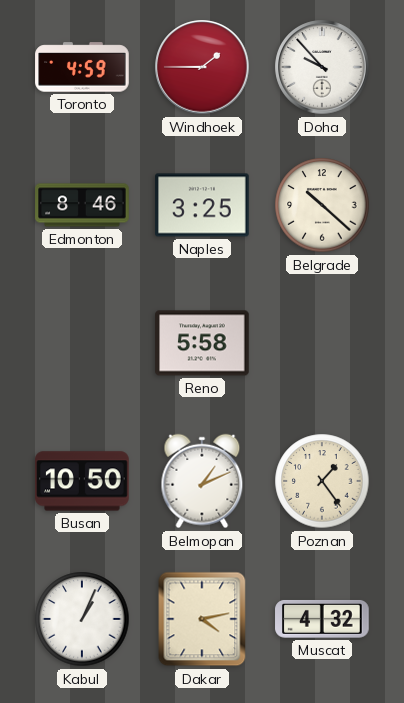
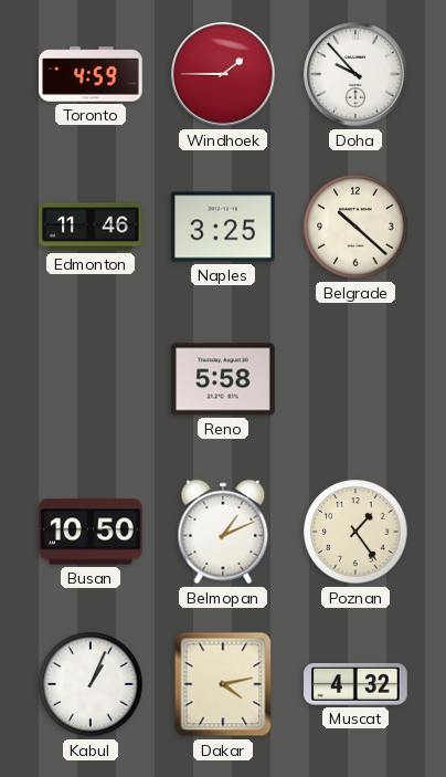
Edmonton: 8:46 -> 11:46 (91, 227)
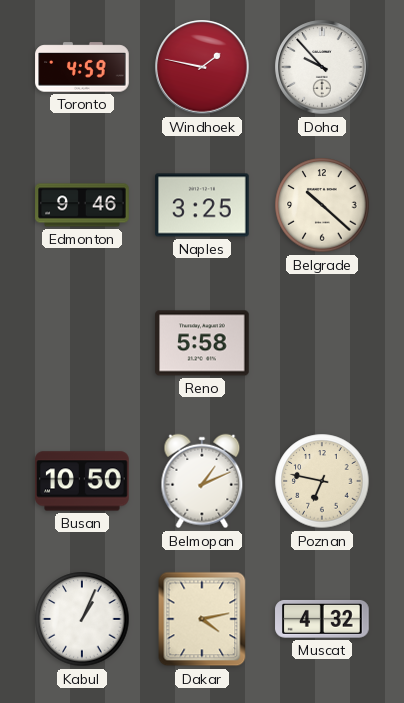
Windhoek: 1:45 -> 1:47 (202, 67)
Edmonton: 11:46 -> 9:46 (82, 205)
Poznan: 1:24 -> 6:47 (322, 481)
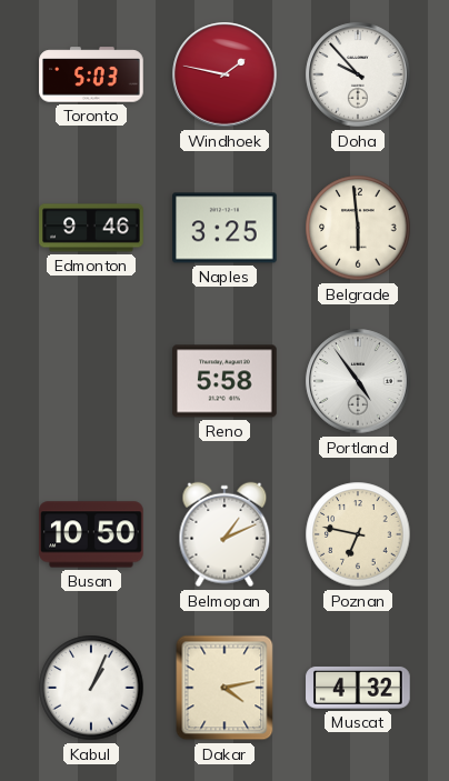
Toronto: 4:59 -> 5:03 (91, 74)
Belgrade: 10:22 -> 5:59 (358, 228)
Portland: none -> 4:54 (358, 381)
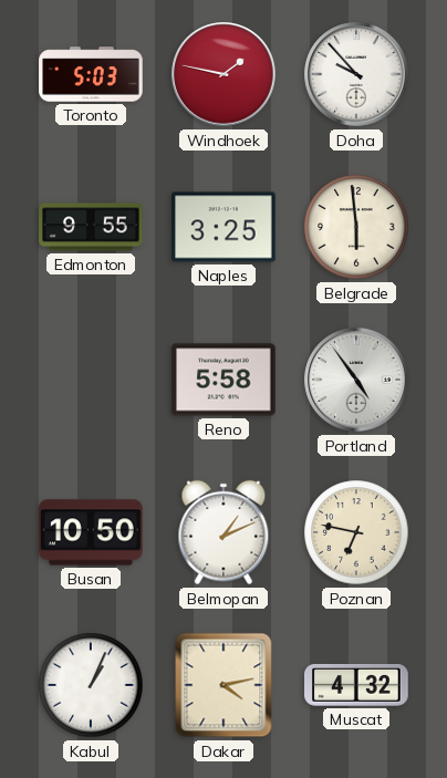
Edmonton: 9:46 -> 9:55 (91, 227)
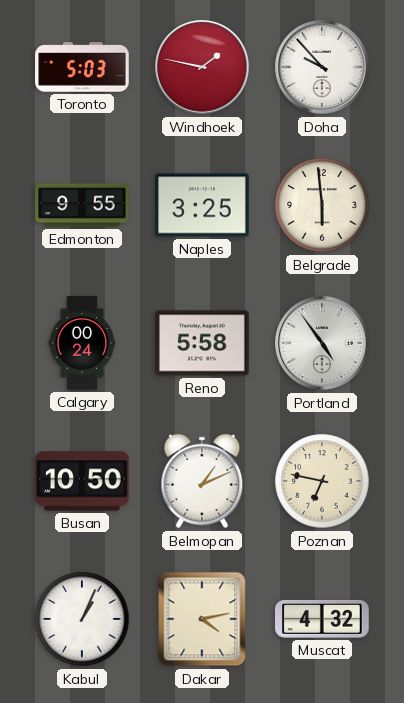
Calgary: none -> 00:24 (82, 343)
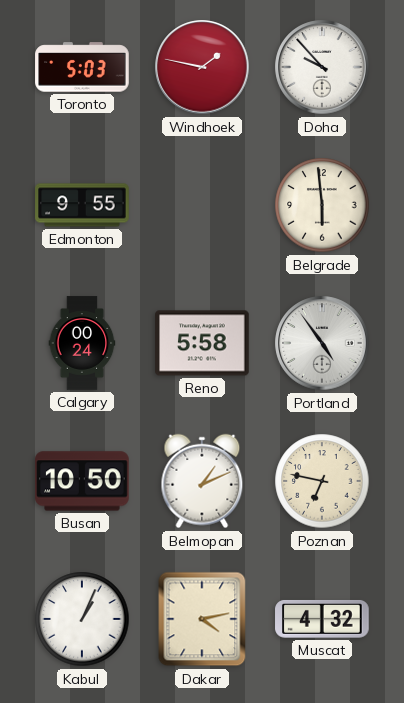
Naples: 3:25 -> none (202, 205)
